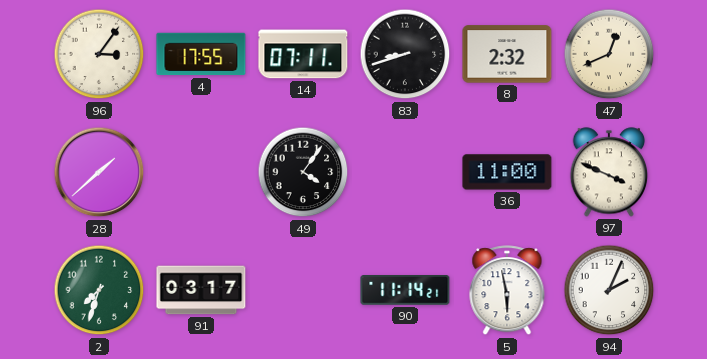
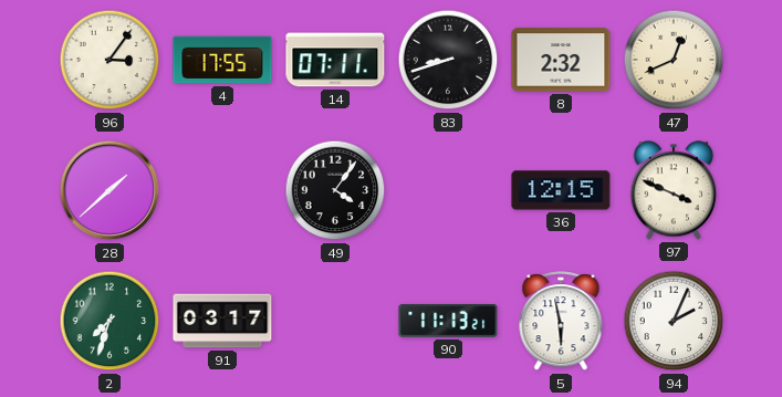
36: 11:00 -> 12:15 (561, 190)
90: 11:14 -> 11:13 (448, 322)
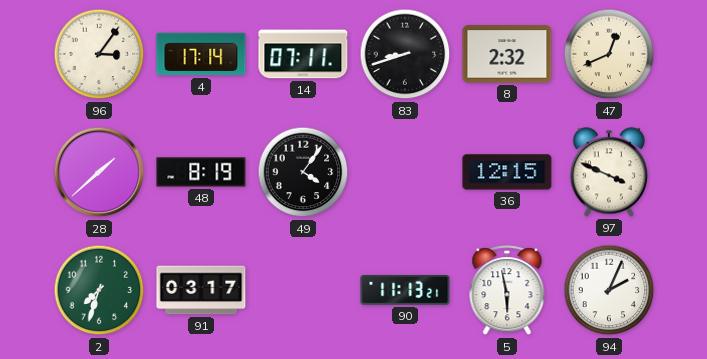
4: 17:55 -> 17:14 (201, 54)
48: none -> 8:19 (201, 172)
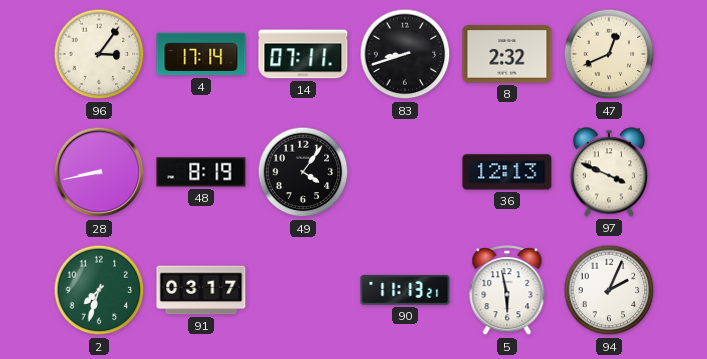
28: 1:38 -> 8:43 (99, 172)
36: 12:15 -> 12:13 (507, 172)
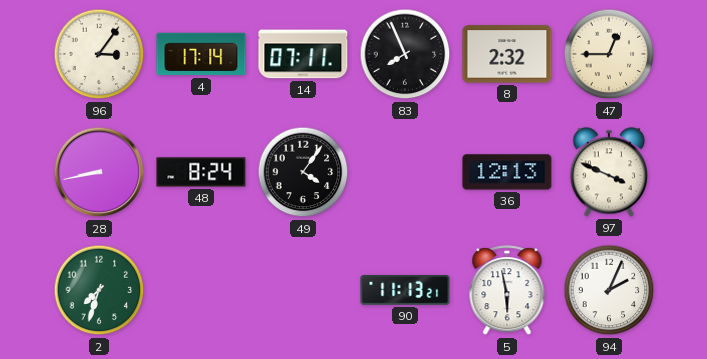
83: 8:42 -> 7:56 (405, 54)
47: 12:41 -> 12:45 (609, 54)
48: 8:19 -> 8:24 (201, 172)
91: 03:17 -> none (201, 290)
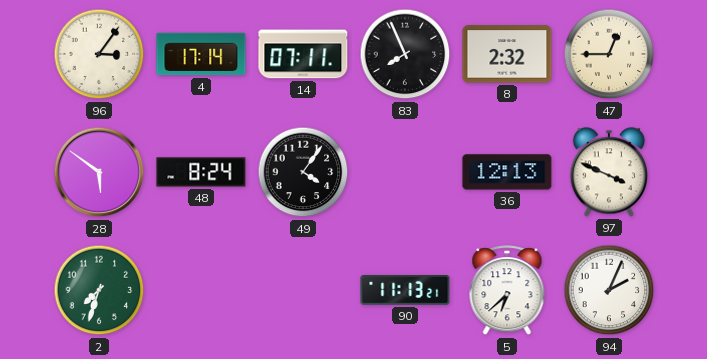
28: 8:43 -> 5:51 (99, 172)
5: 5:58 -> 6:38 (507, 291)
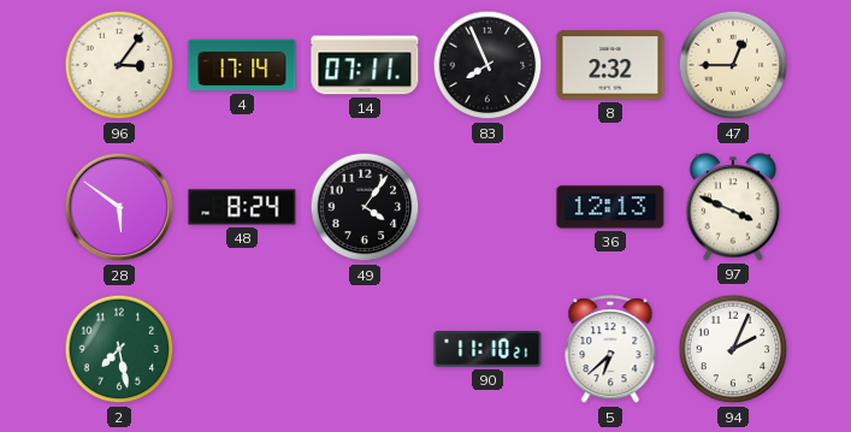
2: 7:33 -> 7:28 (119, 349)
90: 11:13 -> 11:10 (487, 350)
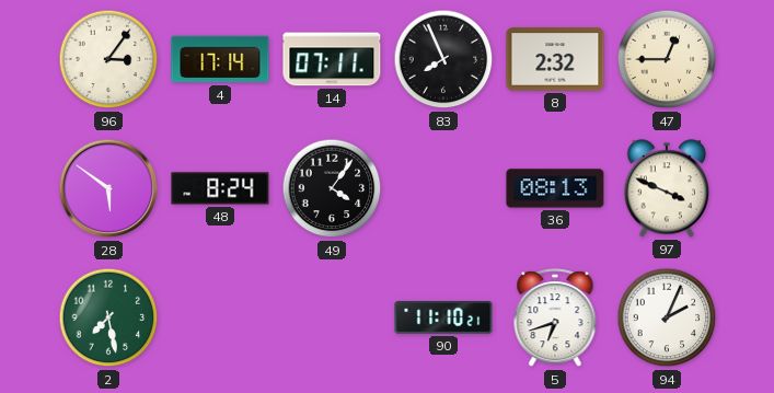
36: 12:13 -> 08:13 (555, 188)
5: 6:38 -> 6:42 (555, 319)
